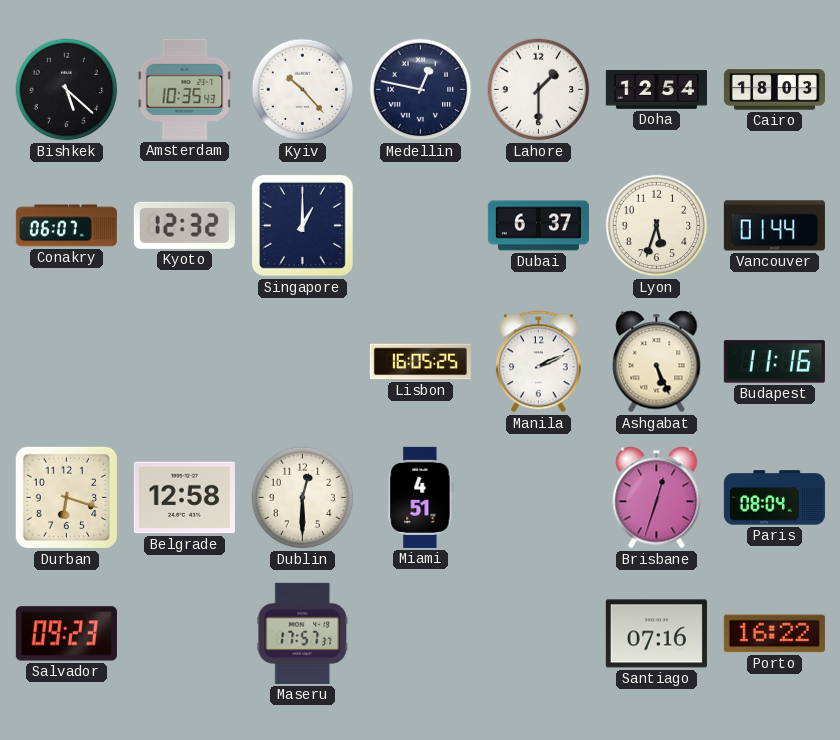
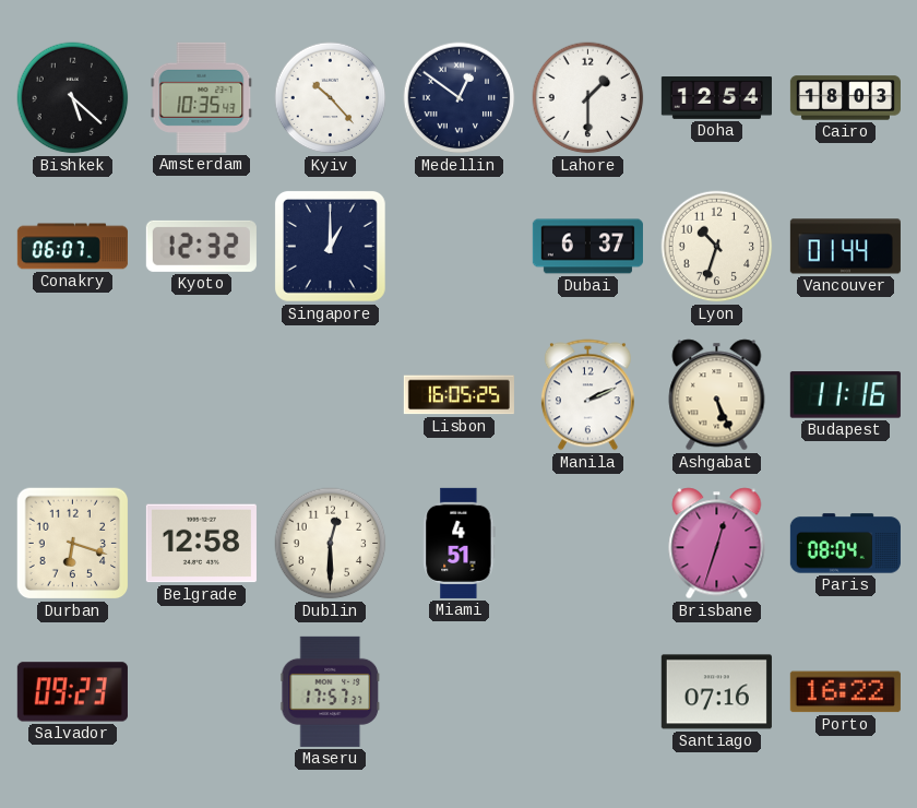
Medellin: 12:47 -> 12:51 (460, 98)
Lyon: 5:33 -> 10:33 (717, 247)
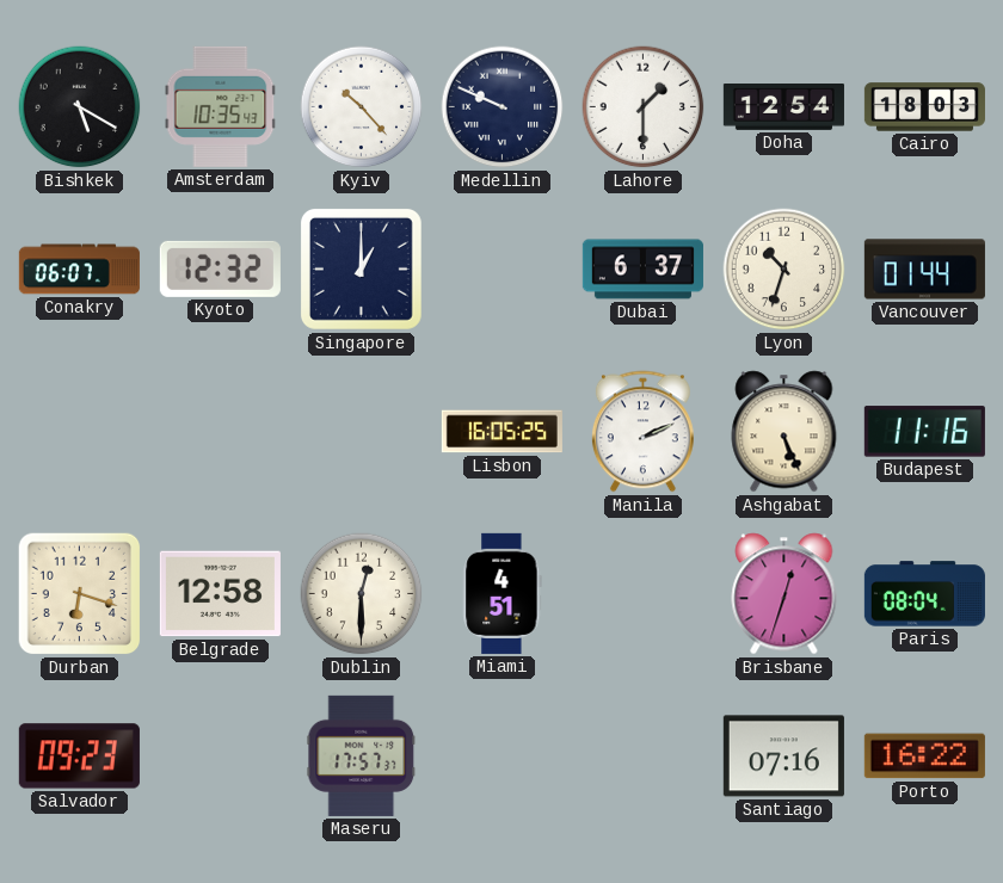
Bishkek: 5:22 -> 5:20 (80, 107)
Medellin: 12:51 -> 9:49 (503, 107)
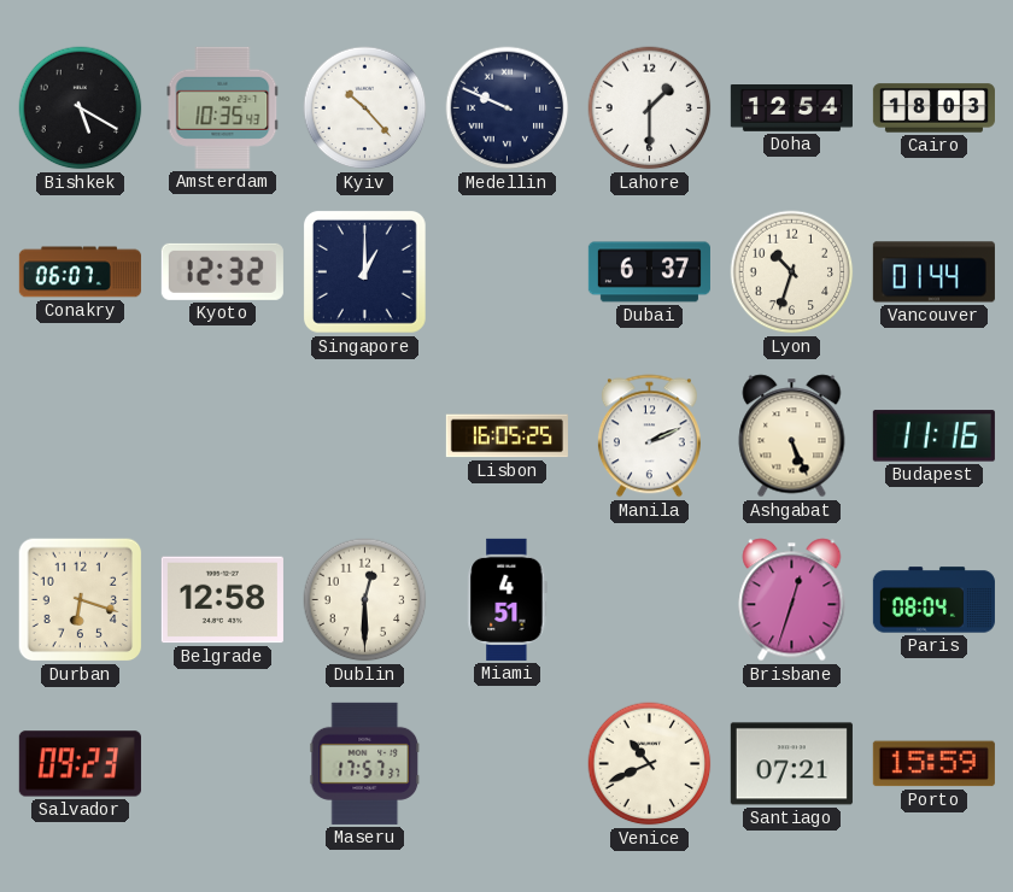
Venice: none -> 10:41 (650, 764)
Santiago: 07:16 -> 07:21 (791, 764)
Porto: 16:22 -> 15:59 (933, 764)
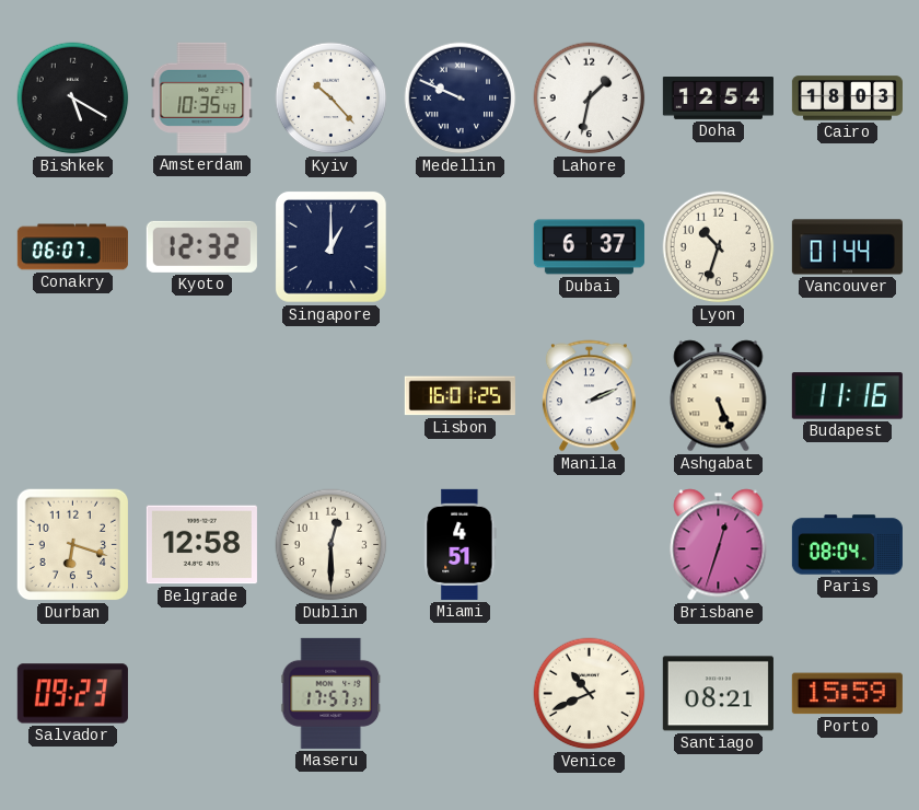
Lahore: 1:30 -> 1:32 (590, 99)
Lisbon: 16:05 -> 16:01 (460, 396)
Santiago: 07:21 -> 08:21 (718, 694)
